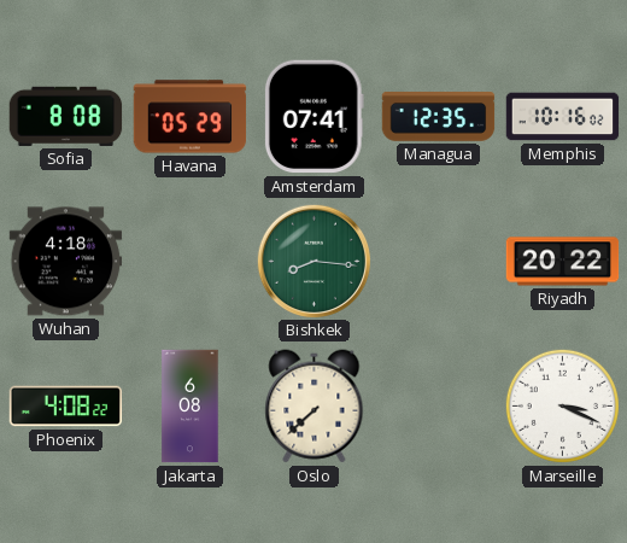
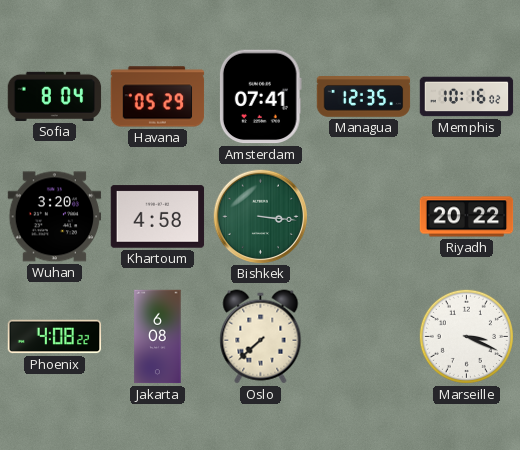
Sofia: 8:08 -> 8:04 (55, 96)
Wuhan: 4:18 -> 3:20 (55, 217)
Khartoum: none -> 4:58 (158, 217)
Bishkek: 8:16 -> 3:16 (260, 216)
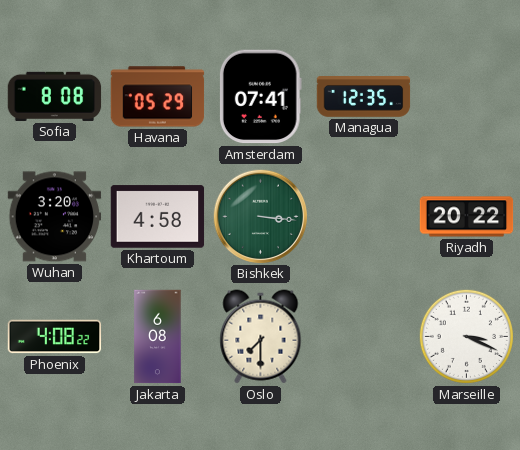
Sofia: 8:04 -> 8:08 (55, 96)
Memphis: 10:16 -> none (467, 97)
Oslo: 7:38 -> 7:30 (261, 337)
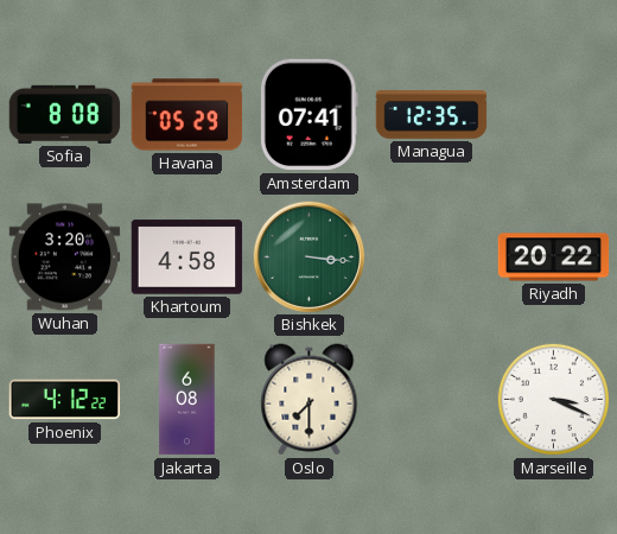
Phoenix: 4:08 -> 4:12 (65, 400)
